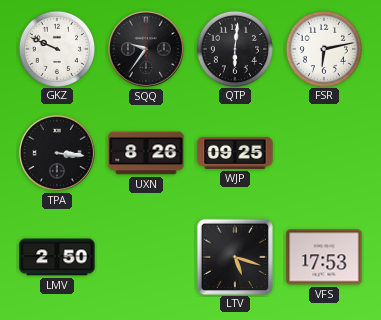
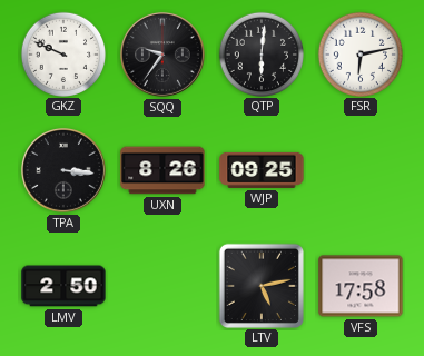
LTV: 5:18 -> 5:13 (260, 285)
VFS: 17:53 -> 17:58 (361, 286)
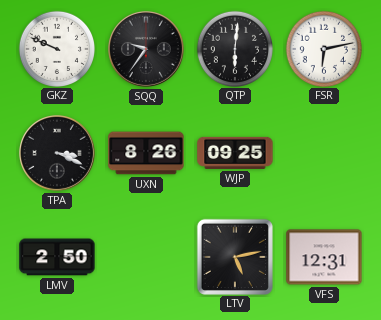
TPA: 3:16 -> 3:19 (57, 153)
VFS: 17:58 -> 12:31 (324, 257)
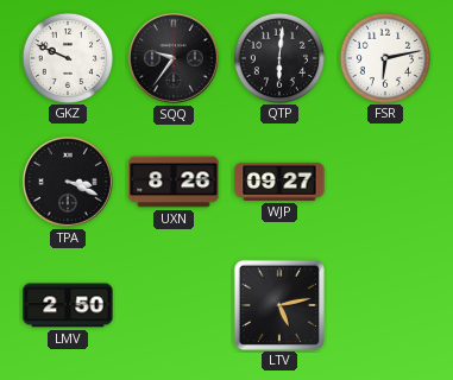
WJP: 09:25 -> 09:27 (279, 182)
VFS: 12:31 -> none (324, 257)
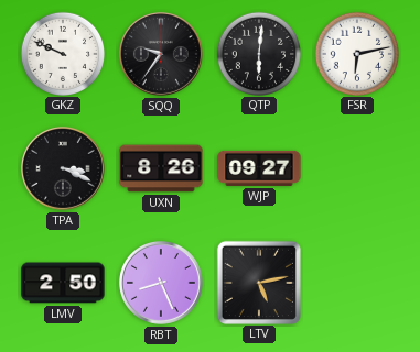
RBT: none -> 8:26 (161, 283)
